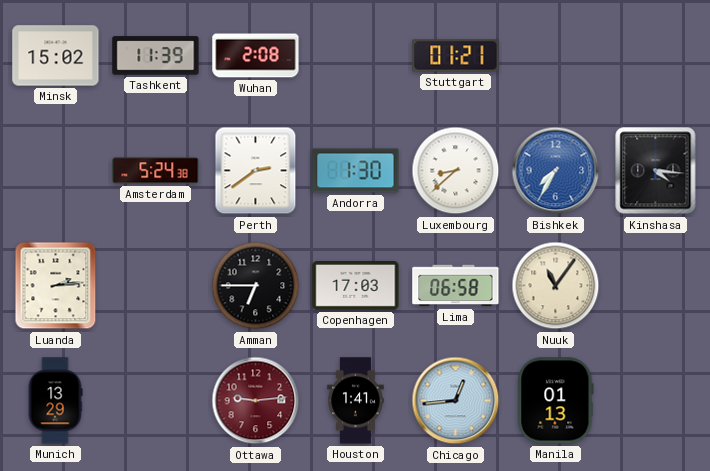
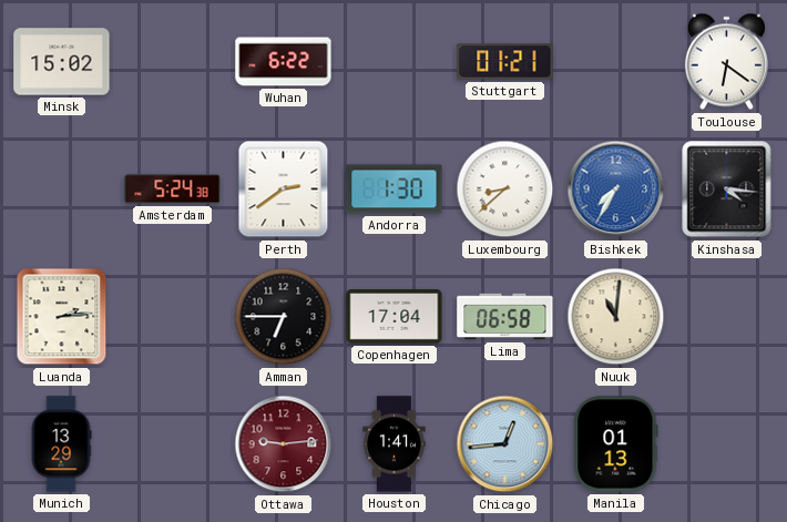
Tashkent: 11:39 -> none (156, 56)
Wuhan: 2:08 -> 6:22 (284, 62)
Toulouse: none -> 6:21 (726, 62)
Copenhagen: 17:03 -> 17:04 (395, 316)
Nuuk: 11:06 -> 11:01 (616, 317)
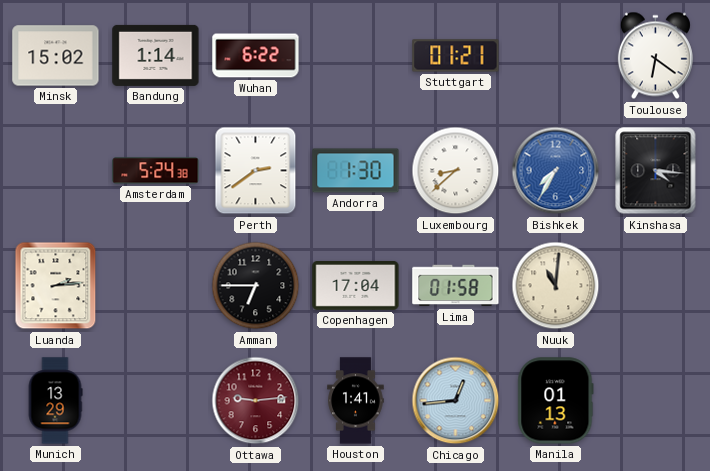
Bandung: none -> 1:14 (156, 55)
Lima: 06:58 -> 01:58 (456, 286)
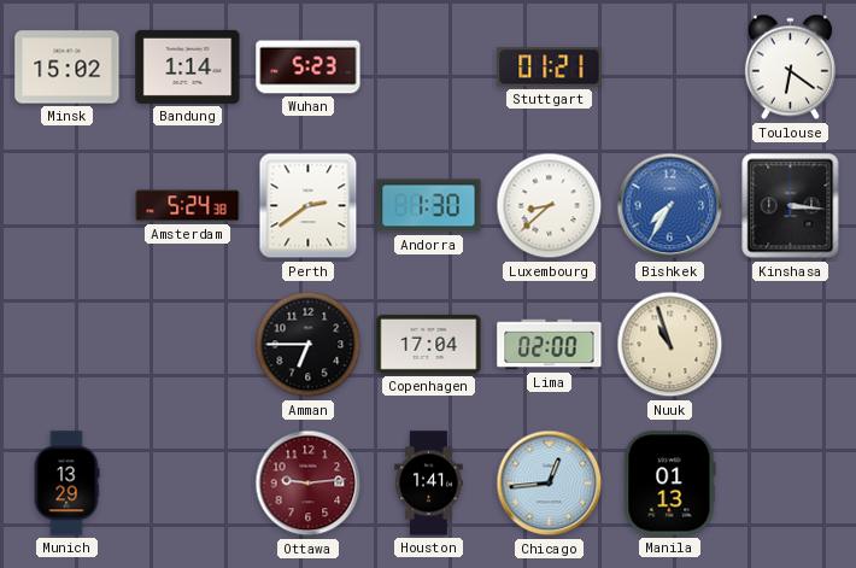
Wuhan: 6:22 -> 5:23 (309, 68)
Kinshasa: 4:16 -> 3:16 (791, 206)
Luanda: 2:14 -> none (56, 286)
Lima: 01:58 -> 02:00 (550, 345)
Nuuk: 11:01 -> 10:57 (670, 345)
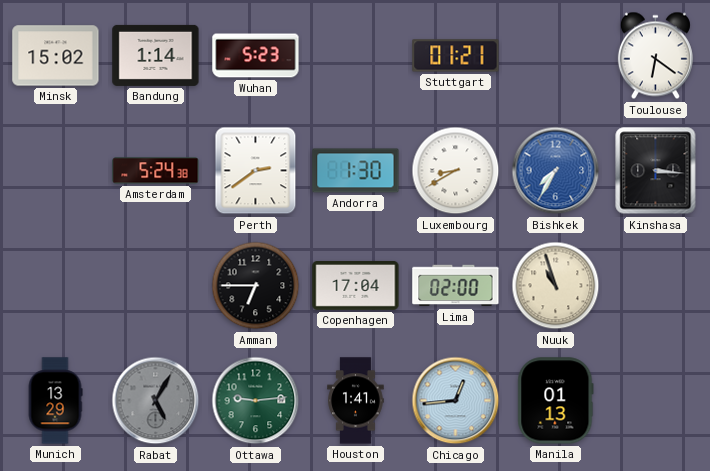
Luxembourg: 8:38 -> 8:40 (456, 171)
Rabat: none -> 5:05 (156, 401)
Ottawa dial: burgundy -> green (256, 401)
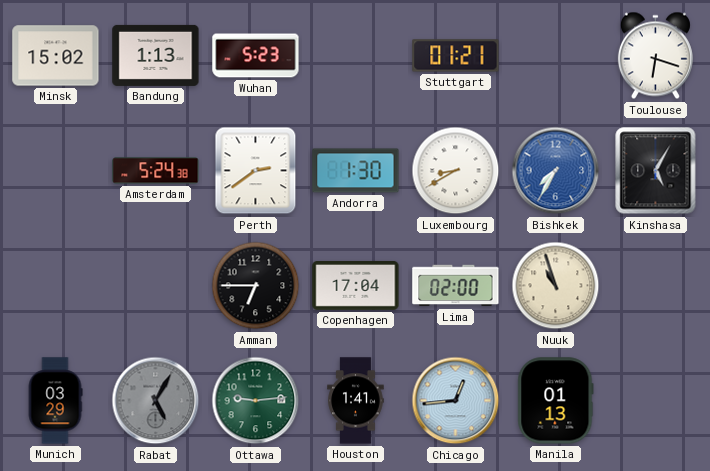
Bandung: 1:14 -> 1:13 (156, 55)
Toulouse: 6:21 -> 6:18 (655, 56)
Kinshasa: 3:16 -> 5:05 (656, 171)
Munich: 13:29 -> 03:29 (55, 401)
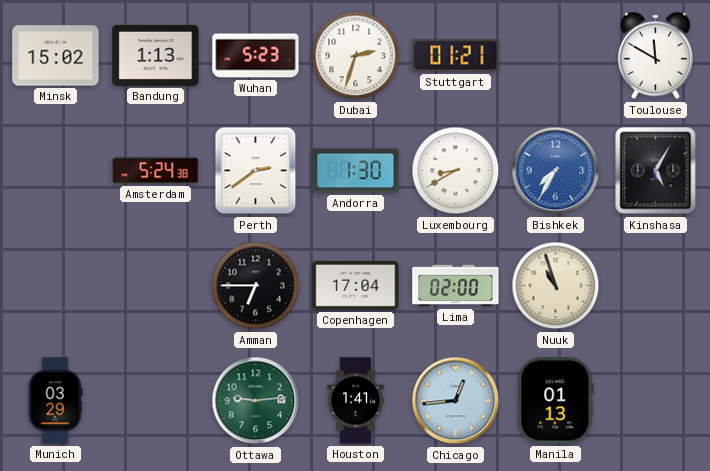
Dubai: none -> 2:33 (356, 56)
Toulouse: 6:18 -> 11:50 (655, 56)
Rabat: 5:05 -> none (156, 401)
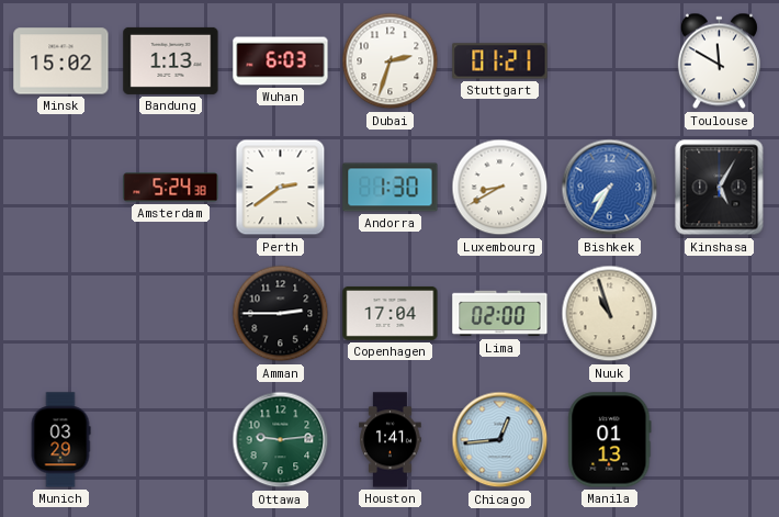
Wuhan: 5:23 -> 6:03 (281, 61)
Amman: 6:45 -> 2:45 (281, 314)
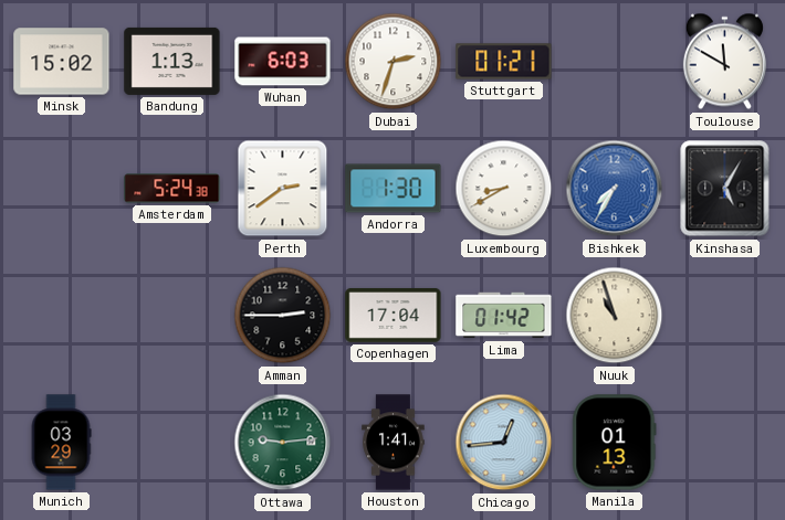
Lima: 02:00 -> 01:42 (504, 316)
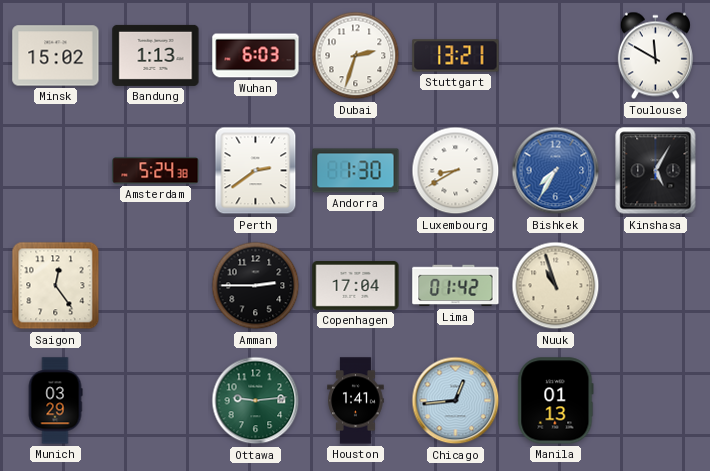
Stuttgart: 01:21 -> 13:21 (456, 56)
Saigon: none -> 12:24 (56, 286)
